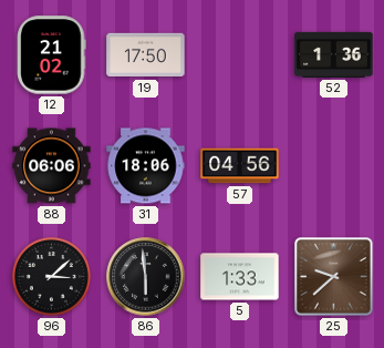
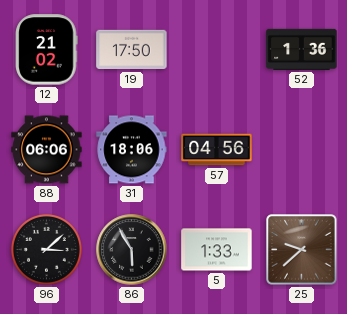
86: 5:59 -> 5:55 (132, 250)
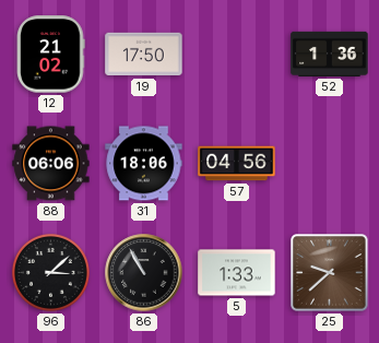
86: 5:55 -> 10:55 (144, 273)
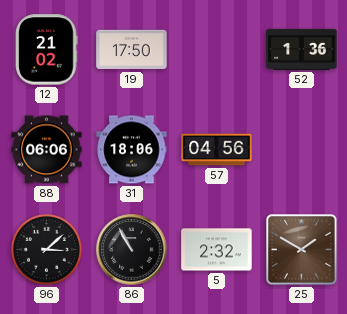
5: 1:33 -> 2:32 (217, 250)
25: 9:38 -> 1:50 (302, 250)
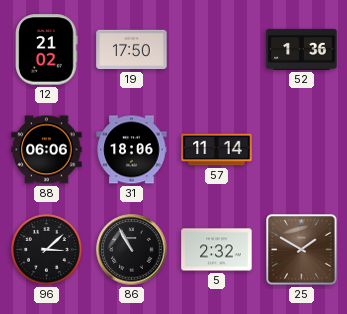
57: 04:56 -> 11:14 (217, 150)
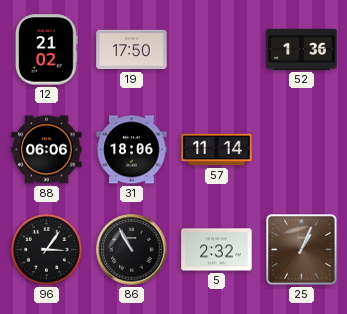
96: 3:08 -> 3:06 (46, 249)
25: 1:50 -> 1:04 (302, 250)
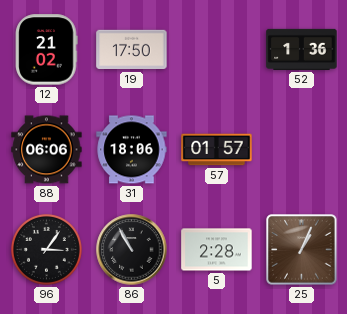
57: 11:14 -> 01:57 (217, 150)
5: 2:32 -> 2:28 (217, 250)
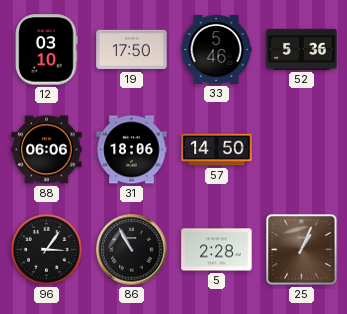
12: 21:02 -> 03:10 (47, 50)
33: none -> 5:46 (216, 49)
52: 1:36 -> 5:36 (302, 49)
57: 01:57 -> 14:50 (217, 150)
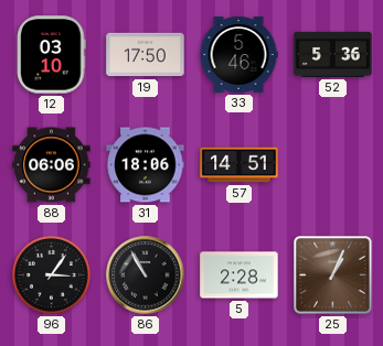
57: 14:50 -> 14:51 (240, 165)
